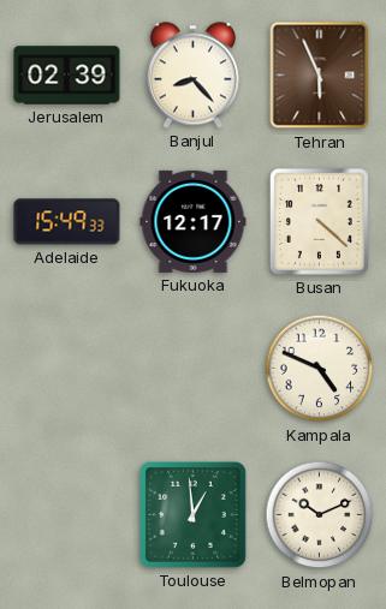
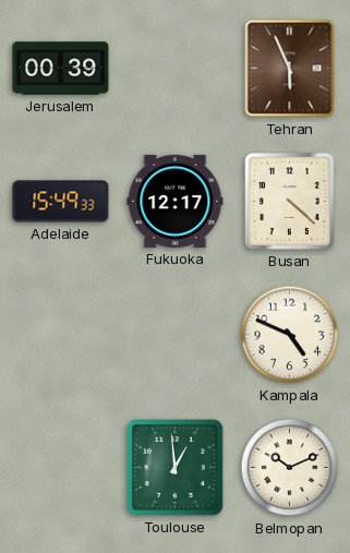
Jerusalem: 02:39 -> 00:39 (61, 69)
Banjul: 8:23 -> none (192, 76)
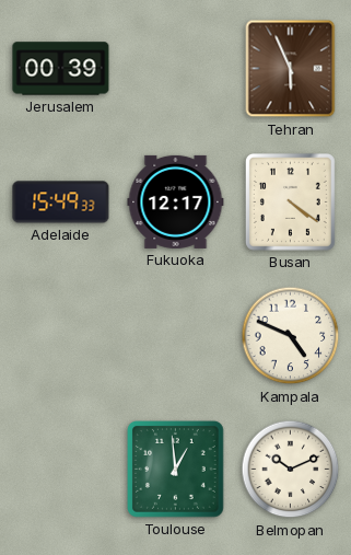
Busan: 4:22 -> 4:21 (290, 201)
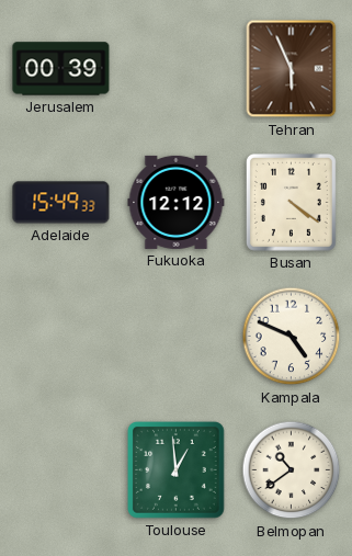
Fukuoka: 12:17 -> 12:12 (177, 202)
Belmopan: 10:11 -> 10:39 (292, 470)
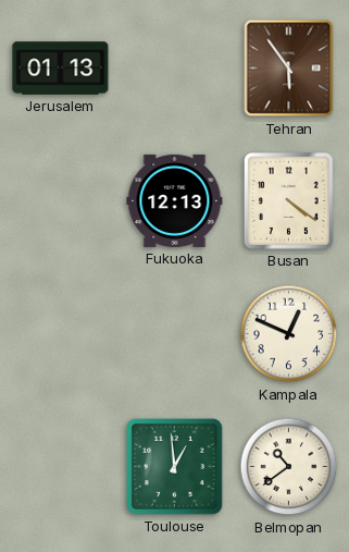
Jerusalem: 00:39 -> 01:13 (61, 69)
Tehran: 5:56 -> 5:54 (289, 69)
Adelaide: 15:49 -> none (61, 203)
Fukuoka: 12:12 -> 12:13 (175, 200)
Kampala: 4:49 -> 12:49 (289, 334)
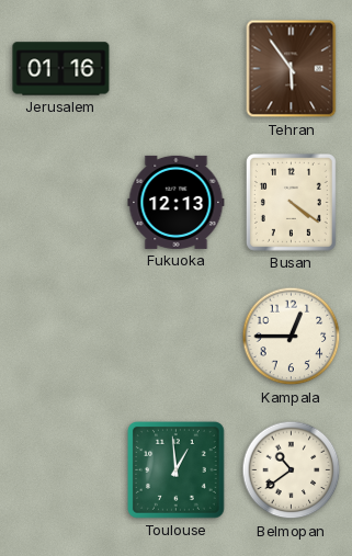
Jerusalem: 01:13 -> 01:16 (61, 69)
Kampala: 12:49 -> 12:45 (292, 337)
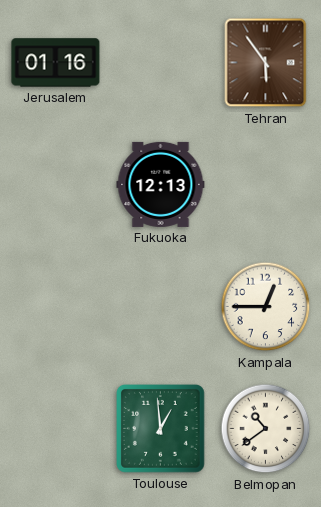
Busan: 4:21 -> none (291, 202)
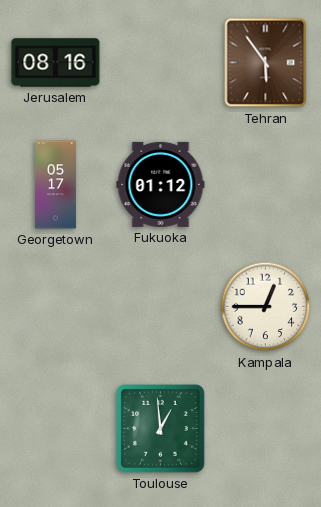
Jerusalem: 01:16 -> 08:16 (56, 63)
Georgetown: none -> 05:17 (55, 185)
Fukuoka: 12:13 -> 01:12 (161, 184)
Belmopan: 10:39 -> none (266, 429)
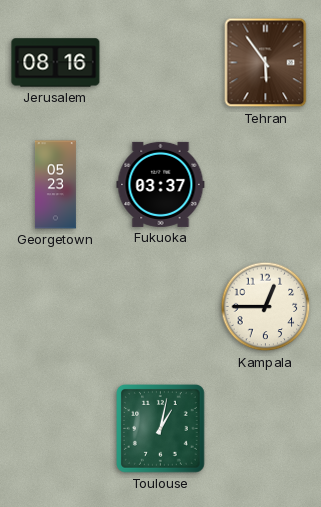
Georgetown: 05:17 -> 05:23 (55, 185)
Fukuoka: 01:12 -> 03:37 (161, 184)
Toulouse: 12:59 -> 1:02 (161, 429)
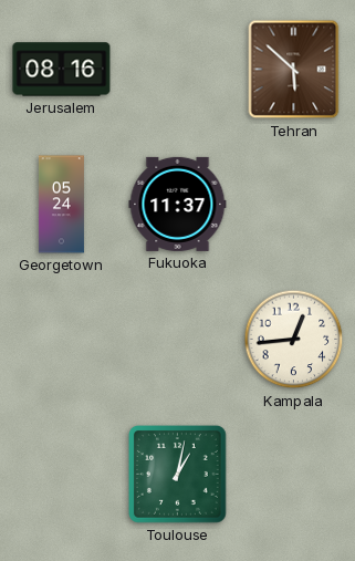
Tehran: 5:54 -> 5:52 (294, 70)
Georgetown: 05:23 -> 05:24 (61, 205)
Fukuoka: 03:37 -> 11:37 (178, 204)
Kampala: 12:45 -> 12:44 (294, 340)
